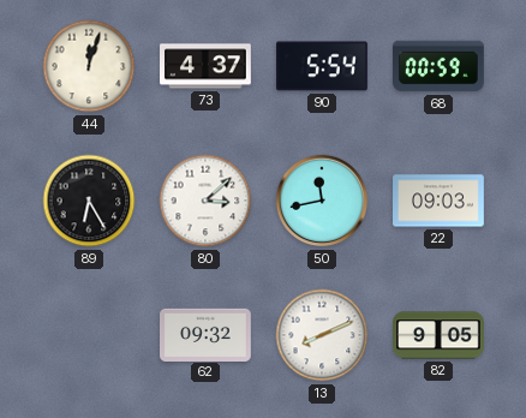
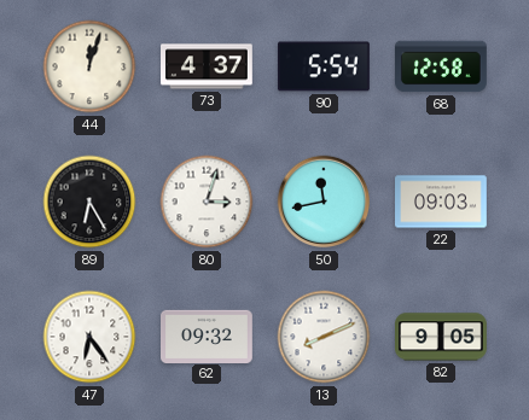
68: 00:59 -> 12:58 (442, 66)
80: 3:08 -> 3:03 (207, 202)
47: none -> 6:24 (89, 337)
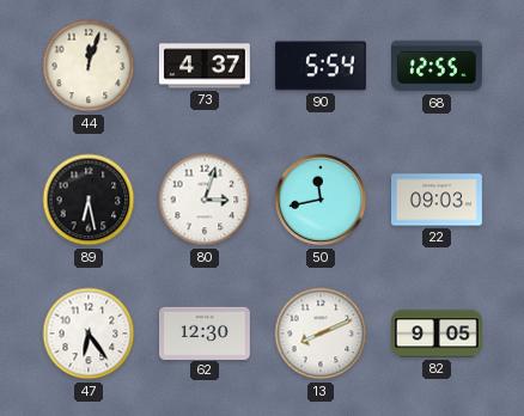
68: 12:58 -> 12:55 (438, 66)
89: 6:25 -> 6:28 (89, 200)
62: 09:32 -> 12:30 (206, 332)
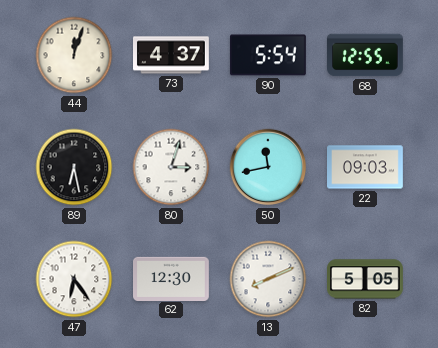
82: 9:05 -> 5:05 (366, 279)
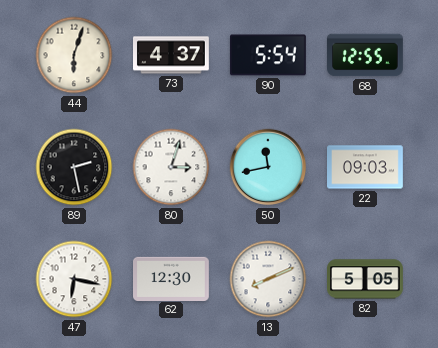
44: 12:03 -> 6:03 (74, 55)
89: 6:28 -> 2:28 (74, 167)
47: 6:24 -> 6:17 (74, 279)
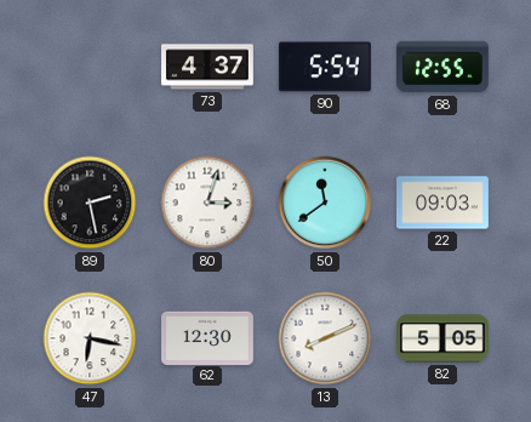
44: 6:03 -> none (74, 55)
50: 11:43 -> 11:39 (325, 203)
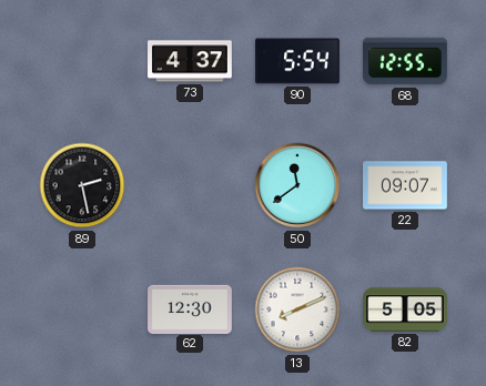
80: 3:03 -> none (207, 203)
22: 09:03 -> 09:07 (406, 185)
47: 6:17 -> none (90, 338)
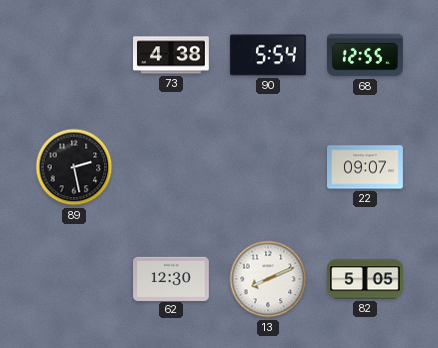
73: 4:37 -> 4:38 (172, 55)
50: 11:39 -> none (297, 185)
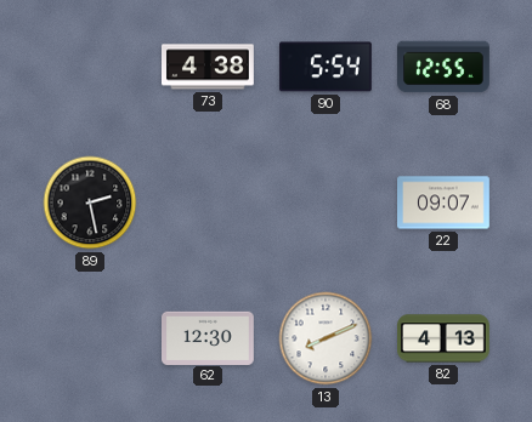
82: 5:05 -> 4:13 (445, 338)
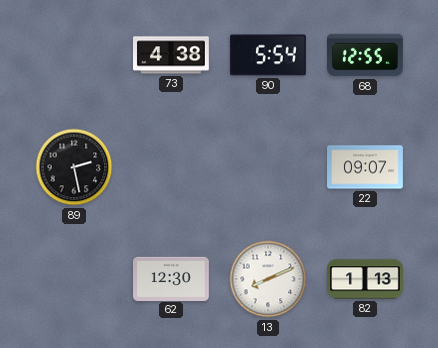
82: 4:13 -> 1:13 (366, 279)
